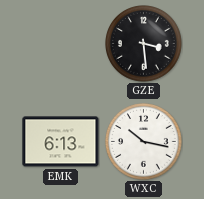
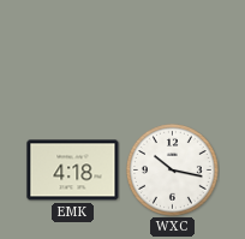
GZE: 3:29 -> none (144, 44)
EMK: 6:13 -> 4:18 (73, 171)
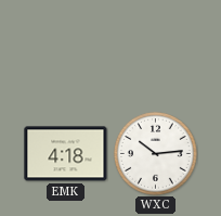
WXC: 10:17 -> 10:14 (156, 154)
